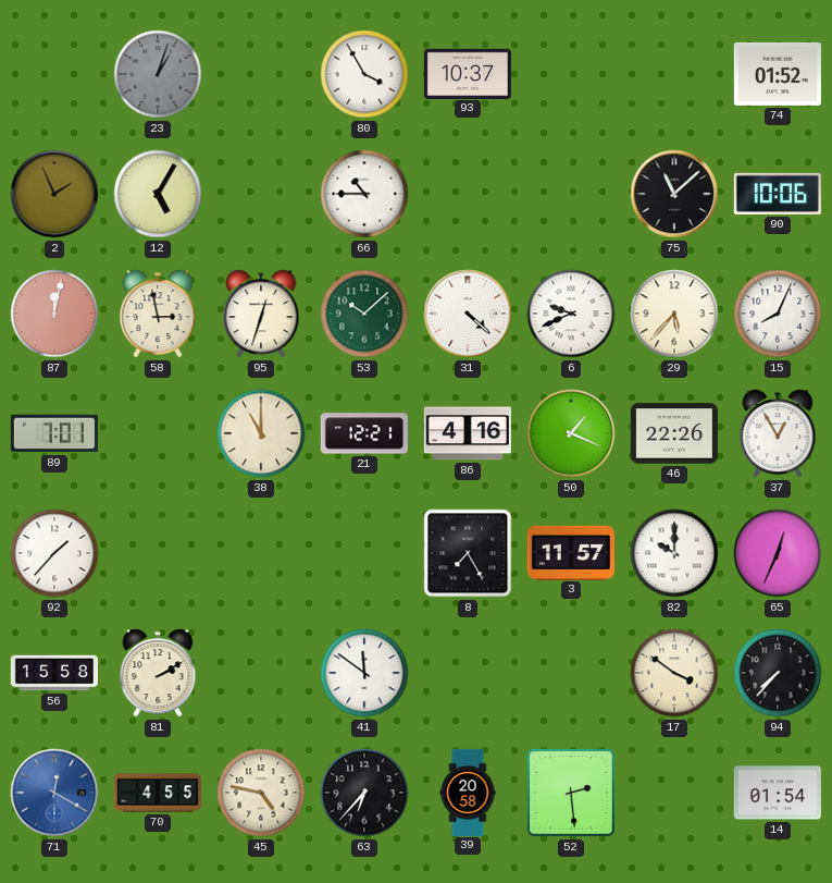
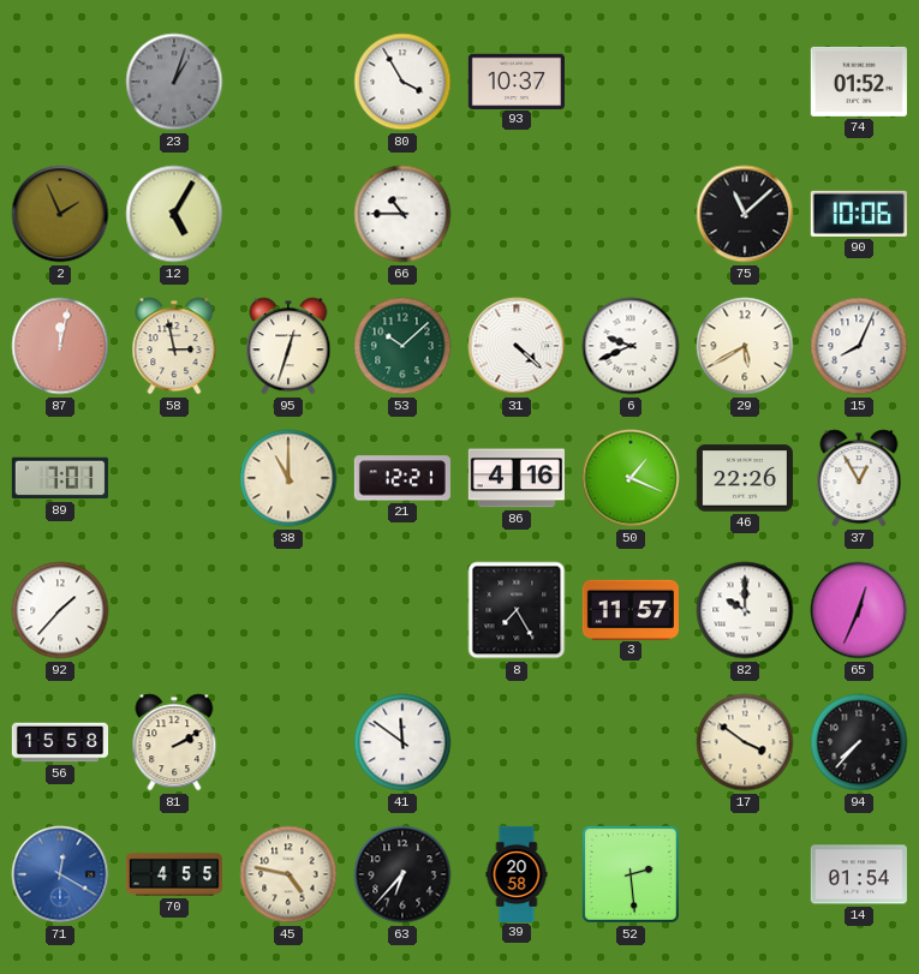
29: 5:37 -> 5:40 (745, 346)
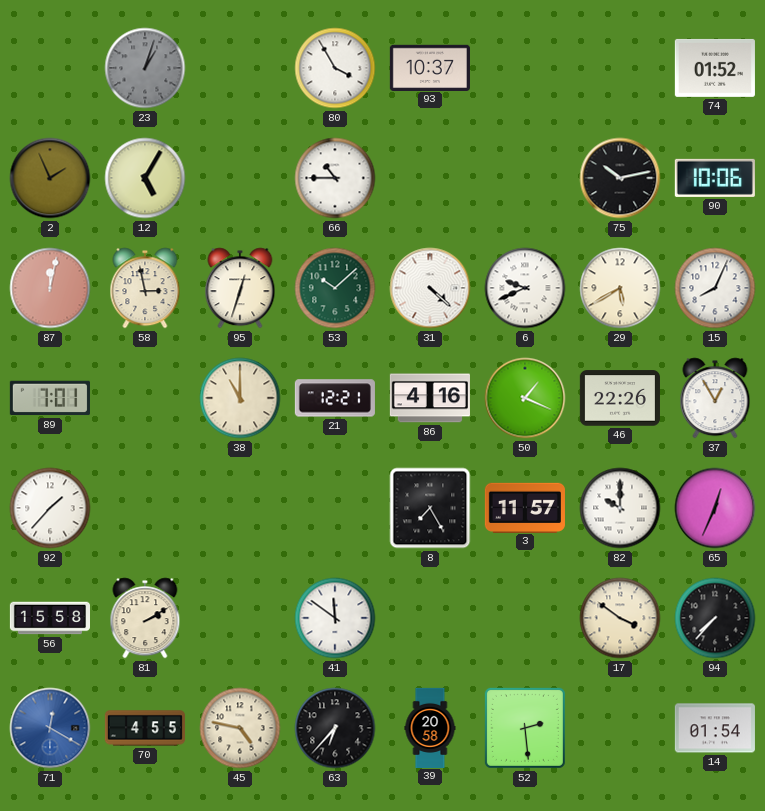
75: 11:08 -> 10:13 (620, 178)
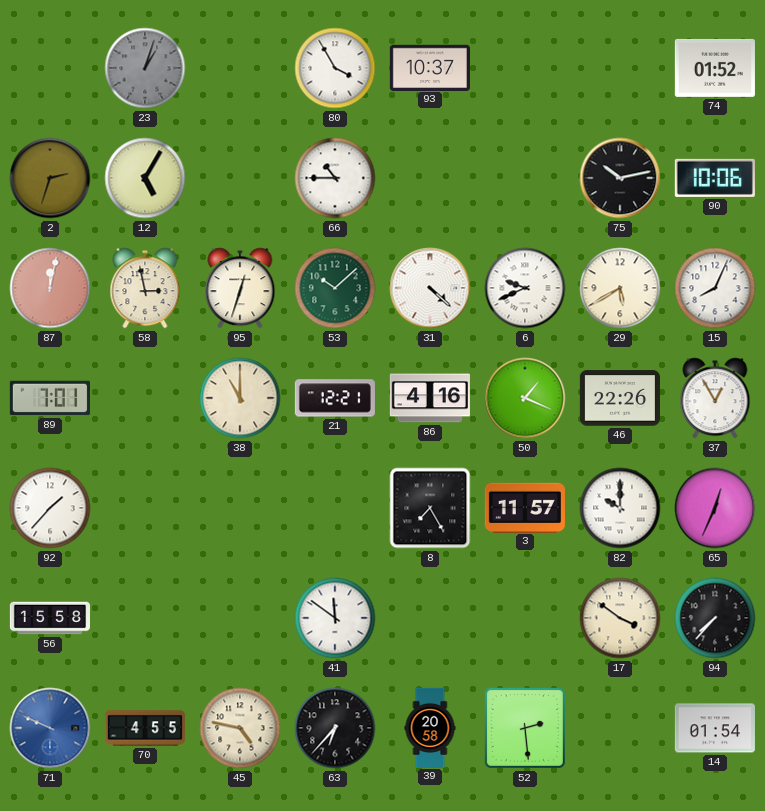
2: 1:56 -> 2:33 (50, 178)
81: 2:10 -> none (145, 618)
71: 12:20 -> 9:49 (50, 728)
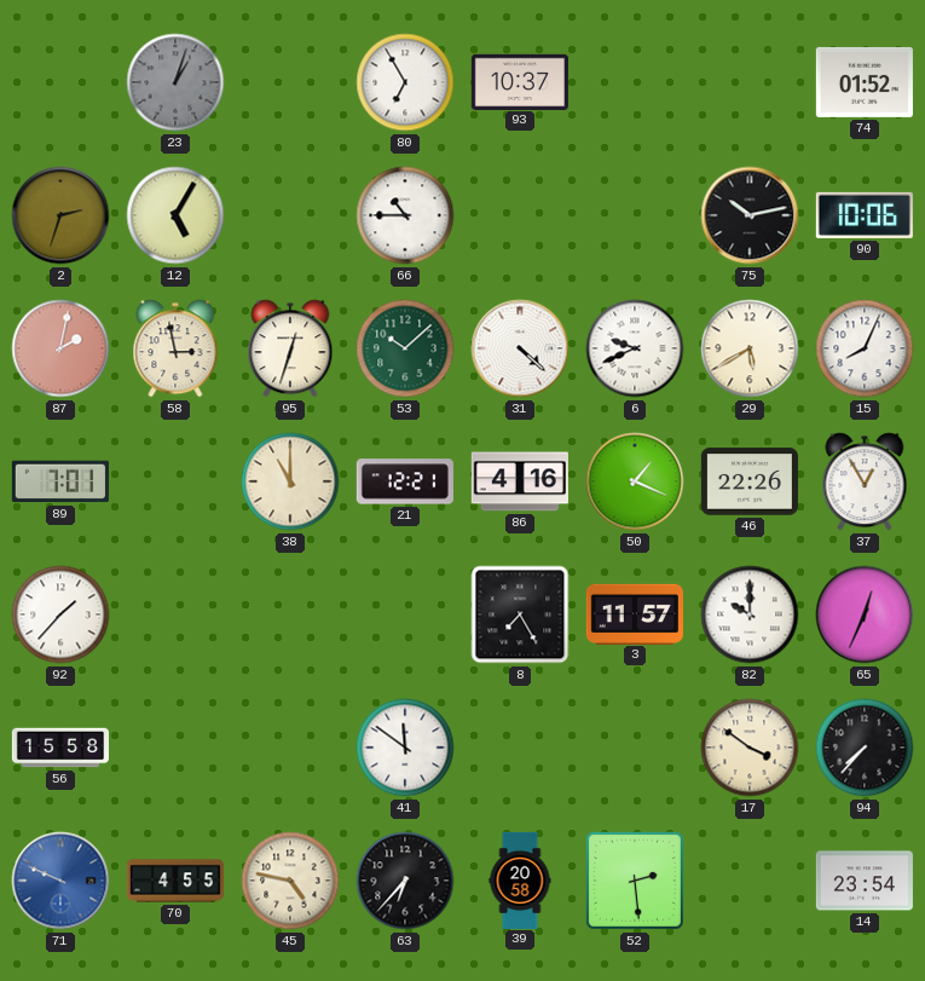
80: 3:55 -> 6:55 (405, 82)
87: 12:02 -> 2:02 (60, 348)
14: 01:54 -> 23:54 (865, 881)
